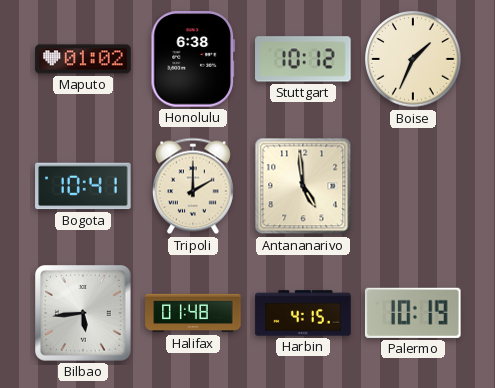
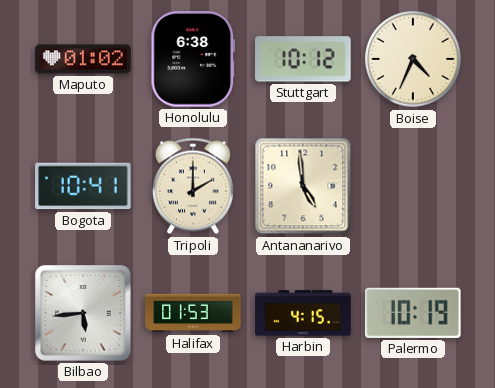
Boise: 1:34 -> 4:34 (413, 59)
Halifax: 01:48 -> 01:53 (193, 313)
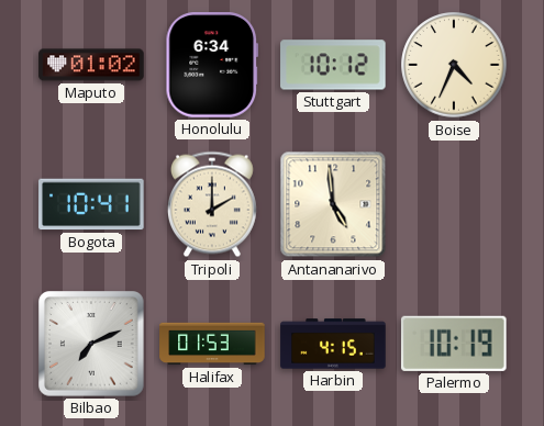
Honolulu: 6:38 -> 6:34 (212, 65)
Bilbao: 5:44 -> 7:11 (91, 344)
